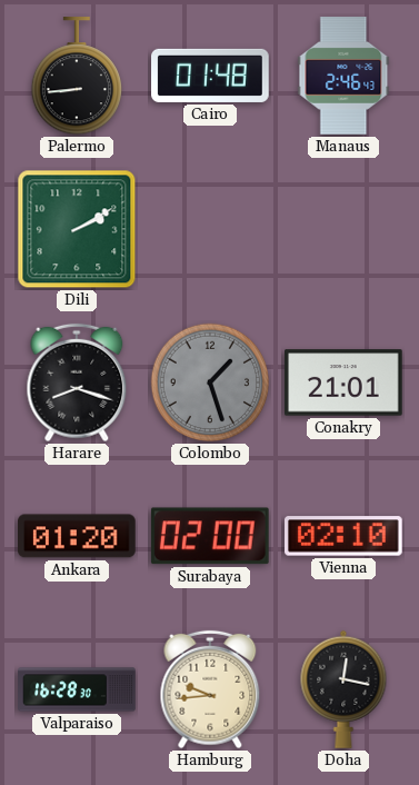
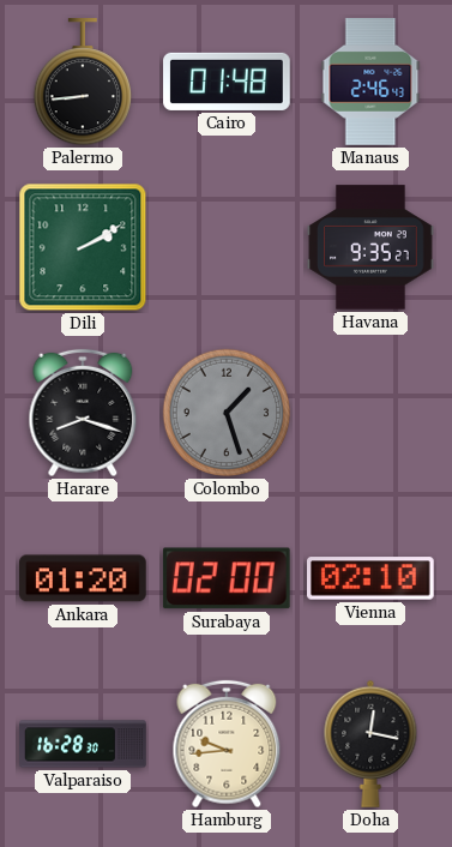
Havana: none -> 9:35 (370, 247)
Conakry: 21:01 -> none (345, 382)
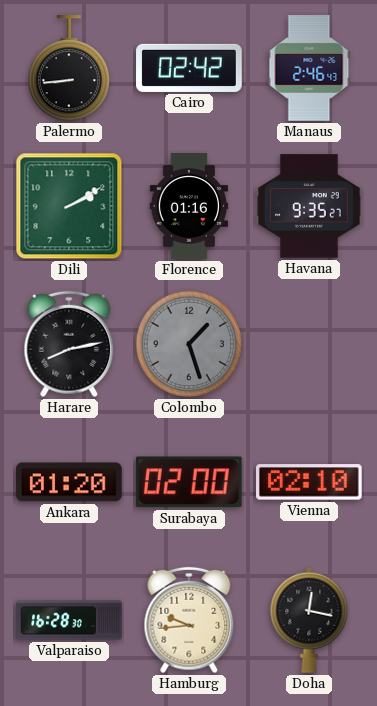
Cairo: 01:48 -> 02:42 (189, 68)
Florence: none -> 01:16 (189, 206)
Harare: 8:18 -> 8:13 (69, 344)
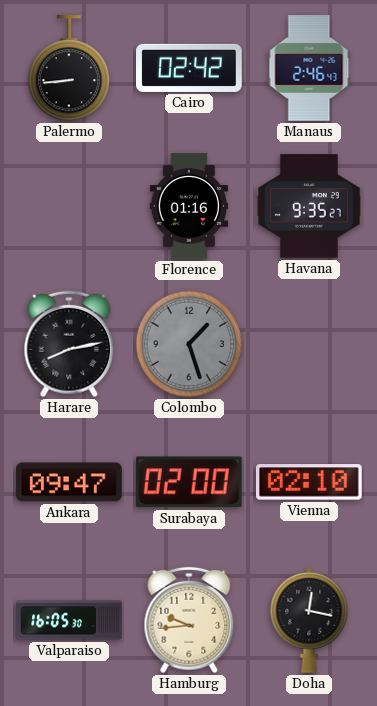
Dili: 2:10 -> none (69, 206)
Ankara: 01:20 -> 09:47 (70, 482)
Valparaiso: 16:28 -> 16:05 (69, 620)
